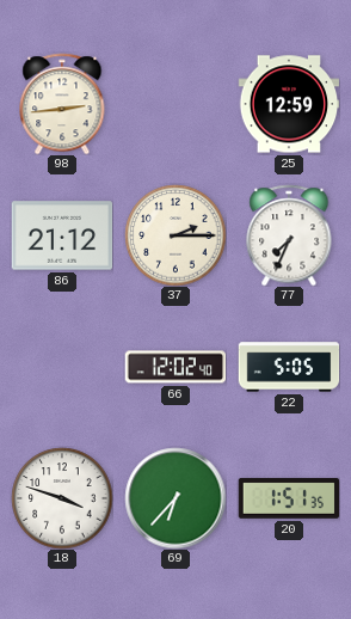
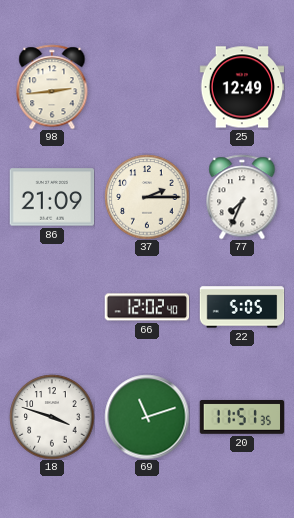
25: 12:59 -> 12:49 (242, 87)
86: 21:12 -> 21:09 (52, 197)
69: 6:37 -> 11:12 (147, 417)
20: 1:51 -> 11:51 (242, 418)
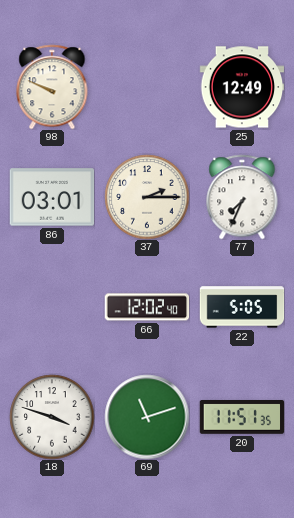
98: 2:44 -> 9:49 (52, 87)
86: 21:09 -> 03:01 (52, 197)
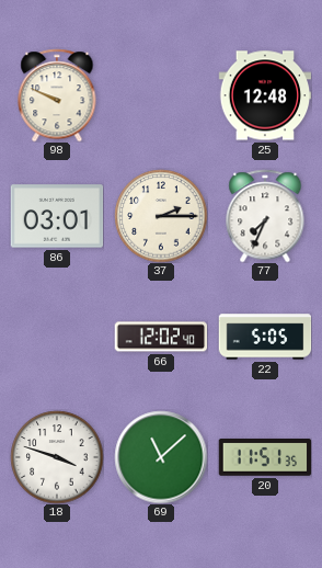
25: 12:49 -> 12:48 (265, 95)
69: 11:12 -> 11:08 (161, 457)
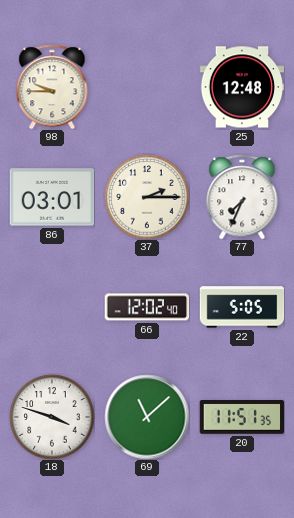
98: 9:49 -> 9:45 (52, 87)
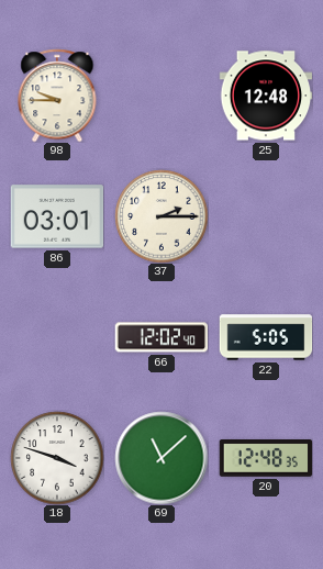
77: 7:34 -> none (242, 197)
20: 11:51 -> 12:48 (266, 459)
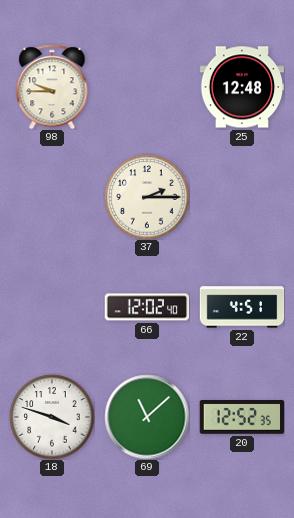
86: 03:01 -> none (57, 216)
22: 5:05 -> 4:51 (242, 307)
20: 12:48 -> 12:52 (242, 418)
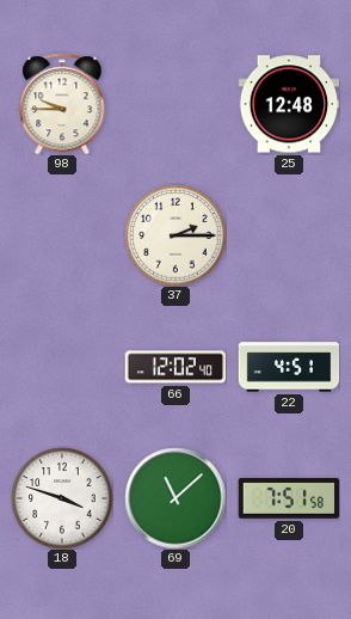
20: 12:52 -> 7:51 (289, 500)
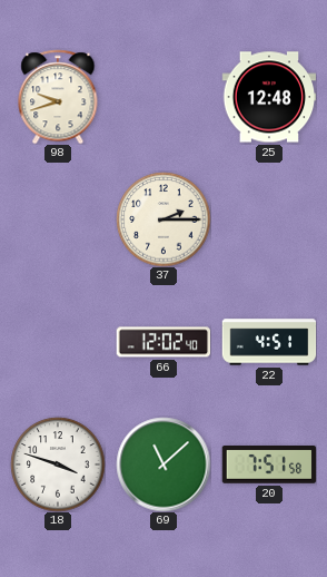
98: 9:45 -> 9:42 (58, 97)
